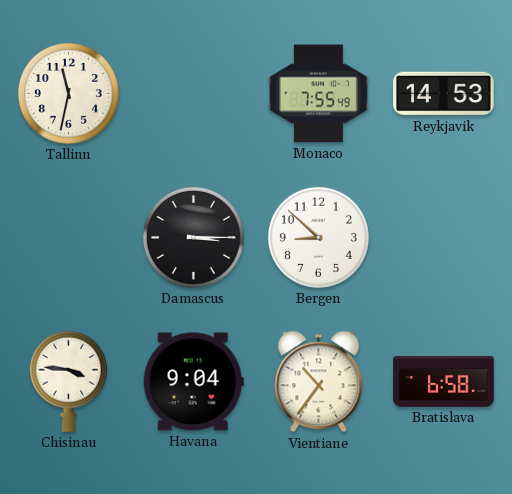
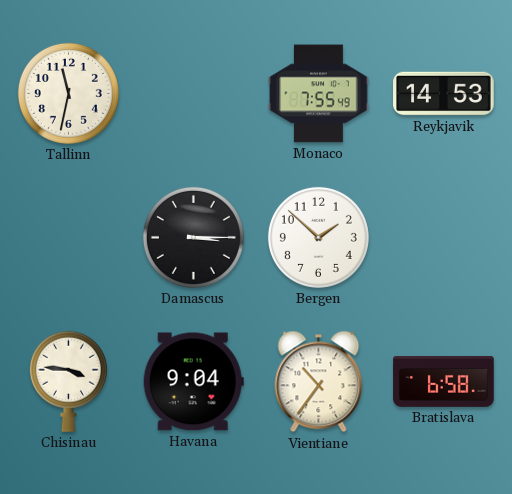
Bergen: 8:52 -> 1:52 (318, 237)
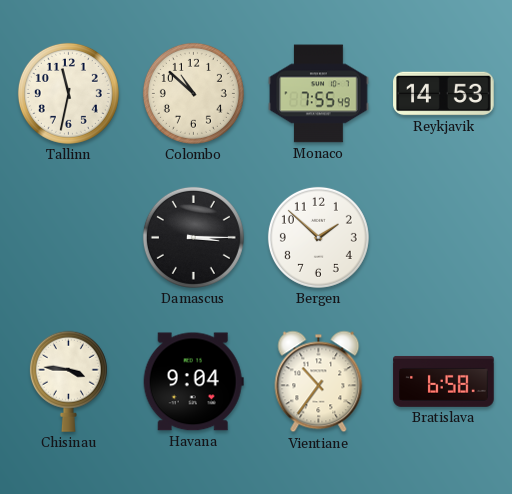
Colombo: none -> 10:52 (193, 93)
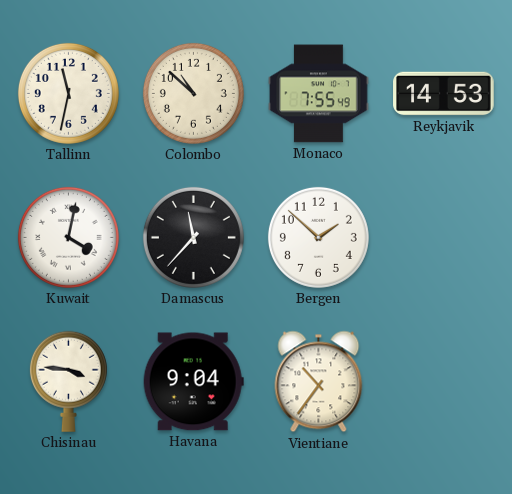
Kuwait: none -> 4:02 (68, 237)
Damascus: 3:15 -> 11:37 (193, 237)
Bratislava: 6:58 -> none (444, 381)
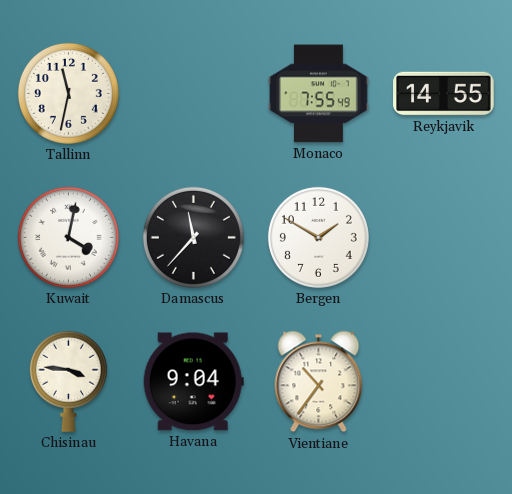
Colombo: 10:52 -> none (193, 93)
Reykjavik: 14:53 -> 14:55 (444, 94)
Bergen: 1:52 -> 1:50 (318, 237)
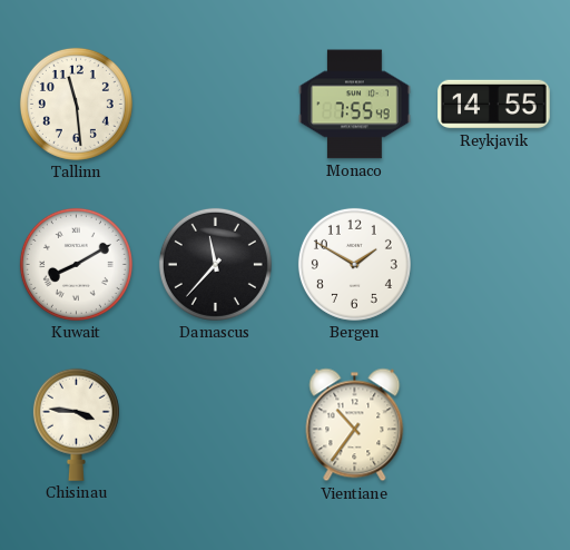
Tallinn: 11:32 -> 11:29 (76, 104)
Kuwait: 4:02 -> 8:10 (76, 264)
Havana: 9:04 -> none (193, 382)
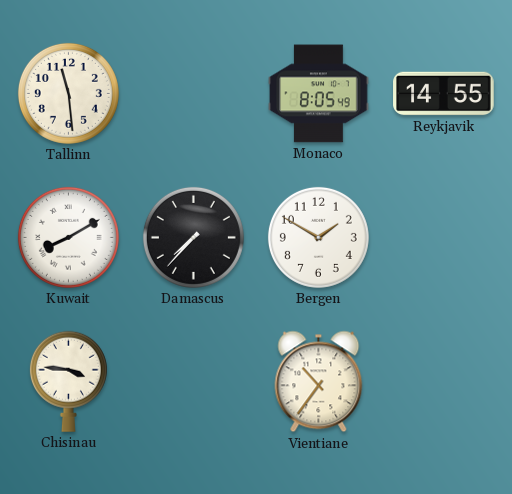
Monaco: 7:55 -> 8:05 (319, 94)
Damascus: 11:37 -> 7:37 (193, 237)
